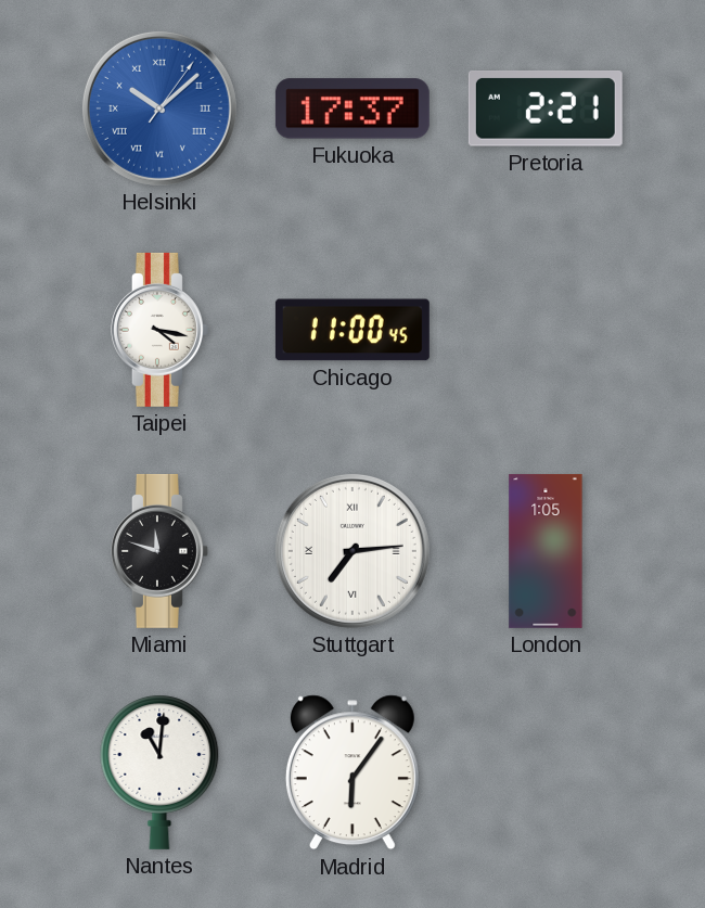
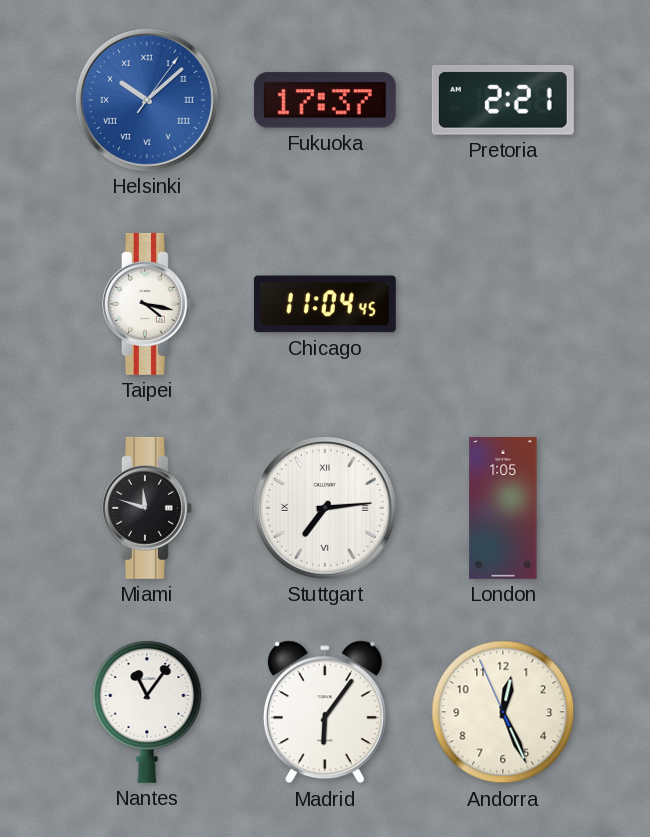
Chicago: 11:00 -> 11:04 (325, 304)
Nantes: 11:01 -> 11:06 (147, 712)
Andorra: none -> 12:25 (503, 712)
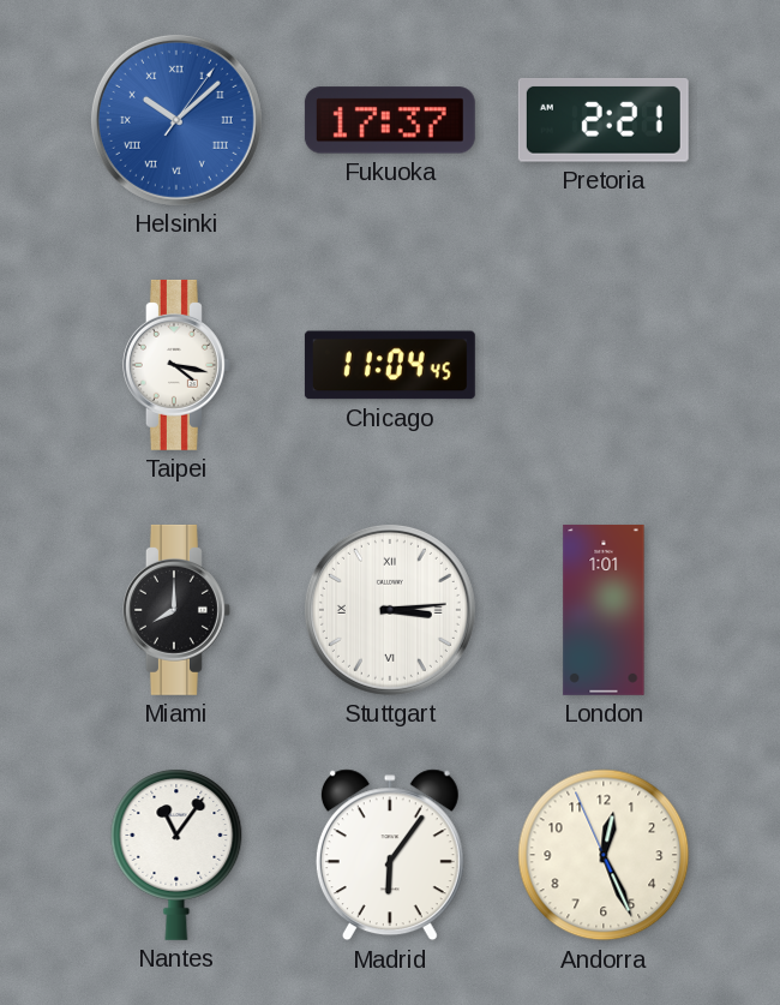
Miami: 11:48 -> 8:00 (176, 610)
Stuttgart: 7:14 -> 3:14 (390, 610)
London: 1:05 -> 1:01 (604, 610)
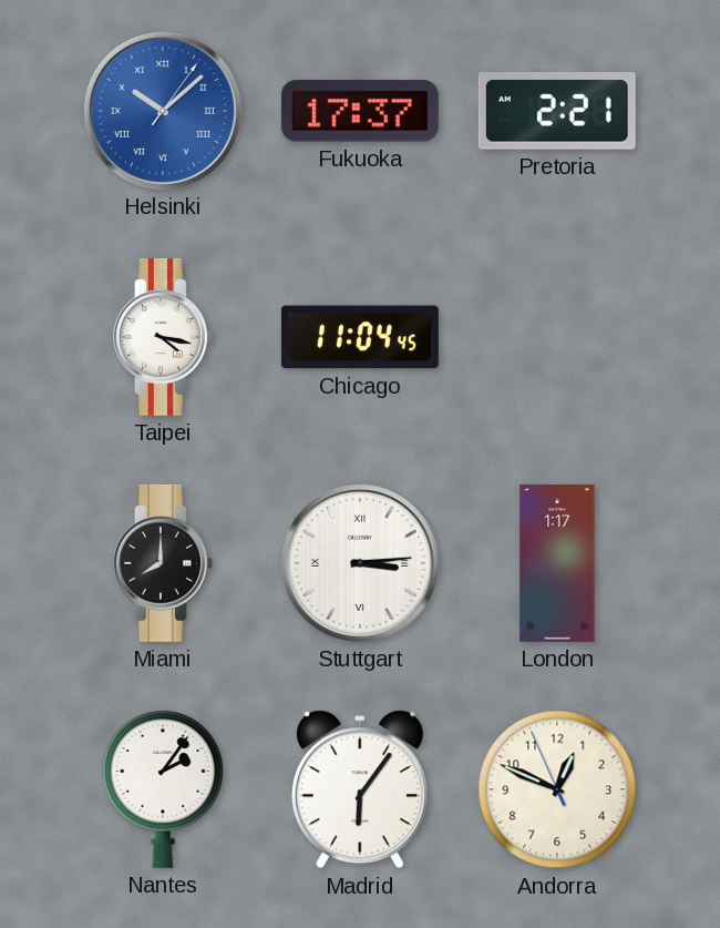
London: 1:01 -> 1:17 (557, 563)
Nantes: 11:06 -> 2:06 (163, 789)
Andorra: 12:25 -> 12:48 (557, 789)
